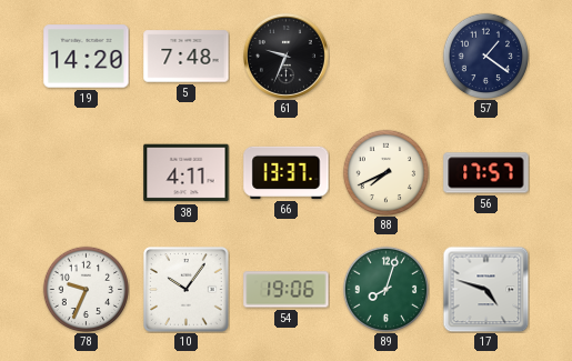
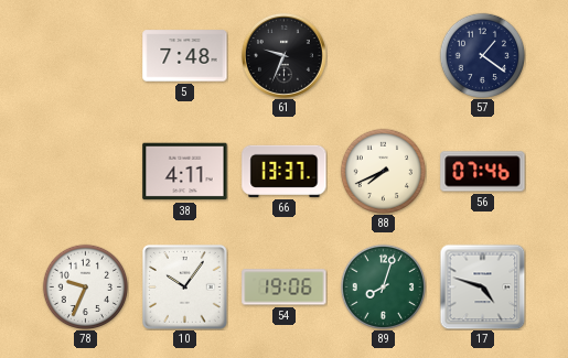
19: 14:20 -> none (87, 57)
56: 17:57 -> 07:46 (483, 172)
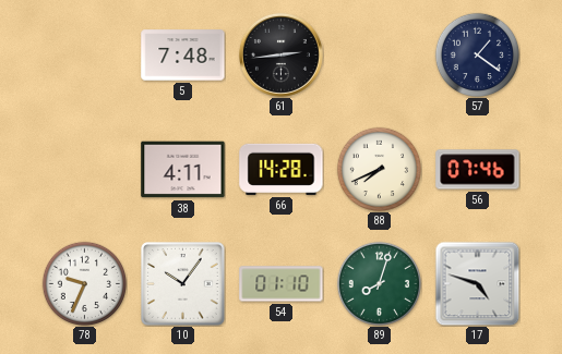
61: 9:34 -> 2:44 (280, 54)
66: 13:37 -> 14:28 (282, 169)
54: 19:06 -> 01:10 (282, 284)
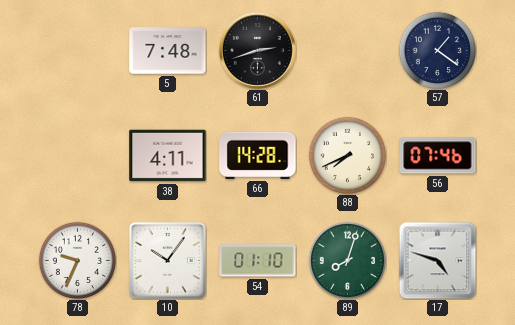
61: 2:44 -> 2:42 (257, 50)
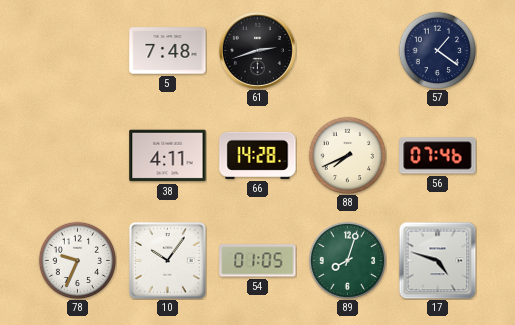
54: 01:10 -> 01:05 (258, 261)
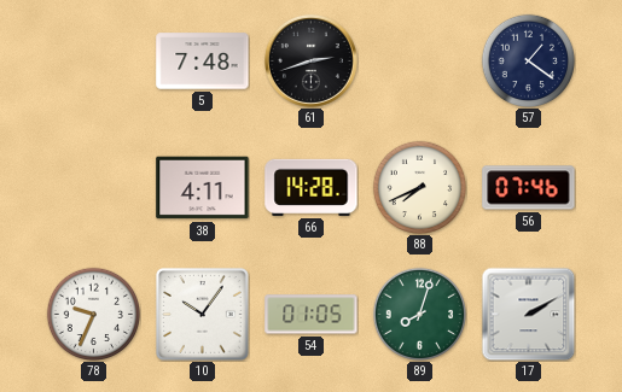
17: 4:48 -> 2:10 (528, 314)
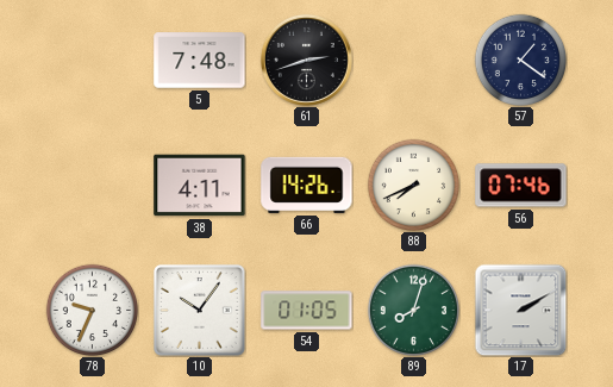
66: 14:28 -> 14:26 (307, 185)
